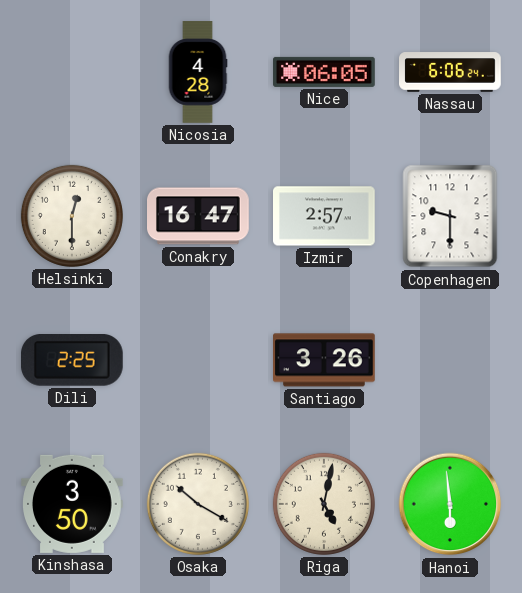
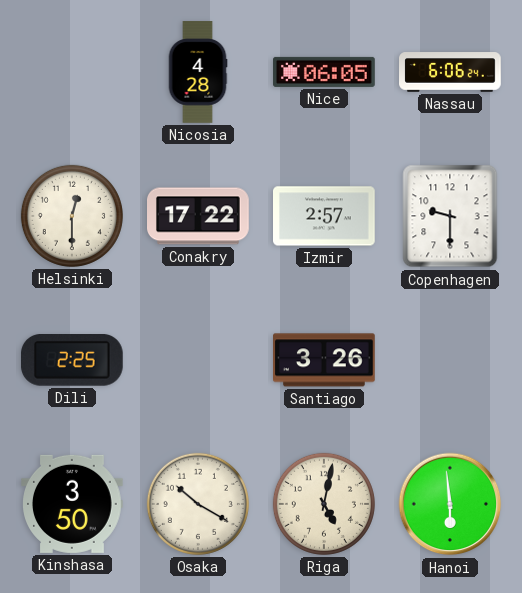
Conakry: 16:47 -> 17:22 (198, 216)
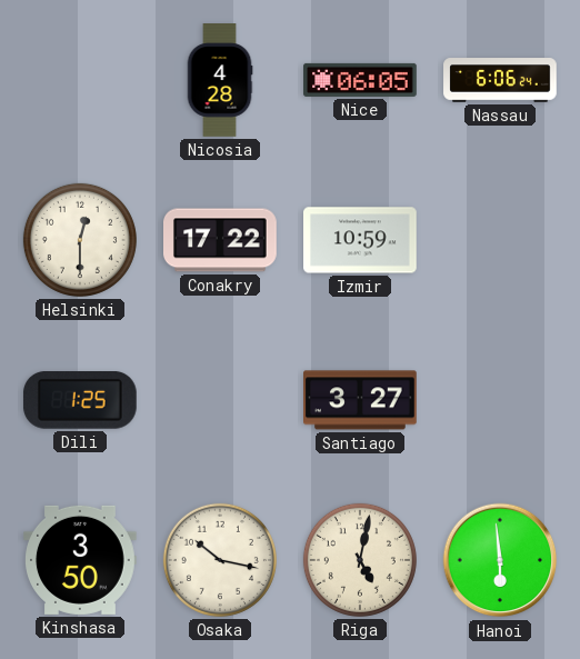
Izmir: 2:57 -> 10:59 (361, 240)
Copenhagen: 9:30 -> none (450, 216)
Dili: 2:25 -> 1:25 (80, 401)
Santiago: 3:26 -> 3:27 (361, 400)
Osaka: 10:20 -> 10:17 (220, 560)
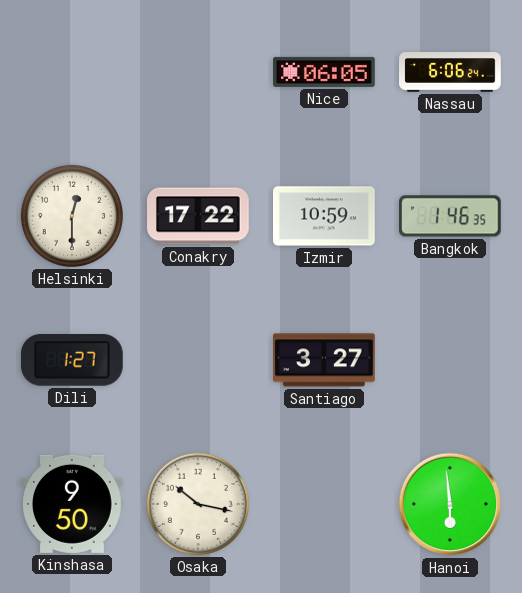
Nicosia: 4:28 -> none (220, 80)
Bangkok: none -> 1:46 (451, 216)
Dili: 1:25 -> 1:27 (72, 361)
Kinshasa: 3:50 -> 9:50 (73, 504)
Riga: 5:02 -> none (360, 560)
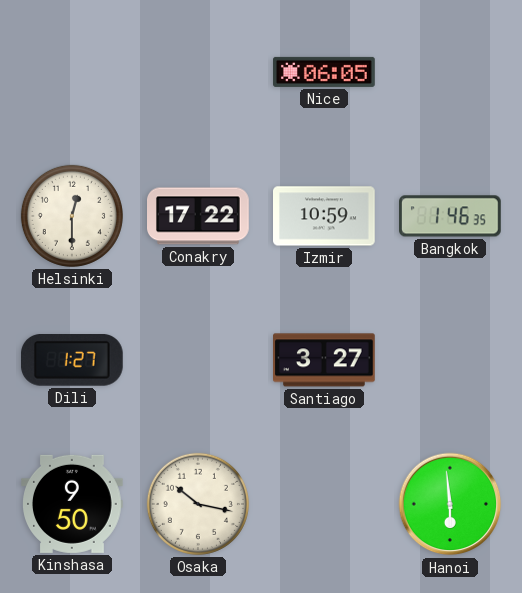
Nassau: 6:06 -> none (450, 72)
